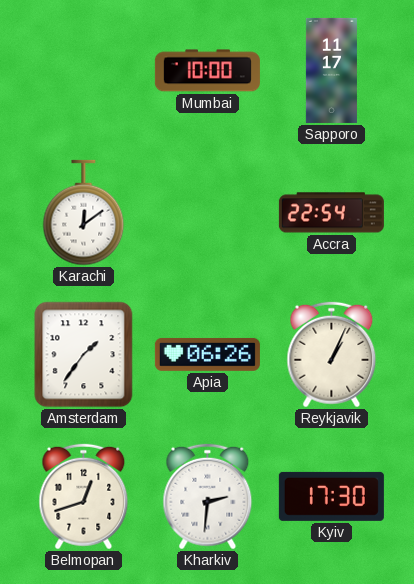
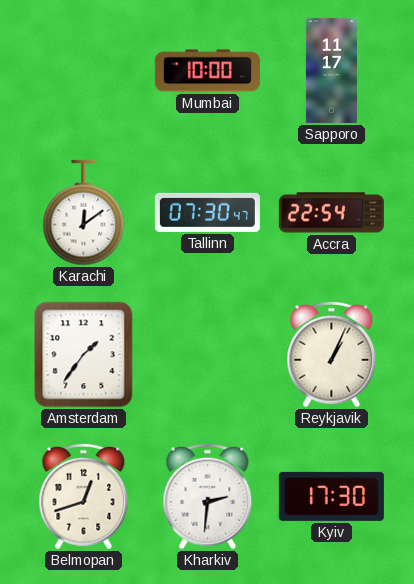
Tallinn: none -> 07:30 (207, 212)
Apia: 06:26 -> none (207, 354)
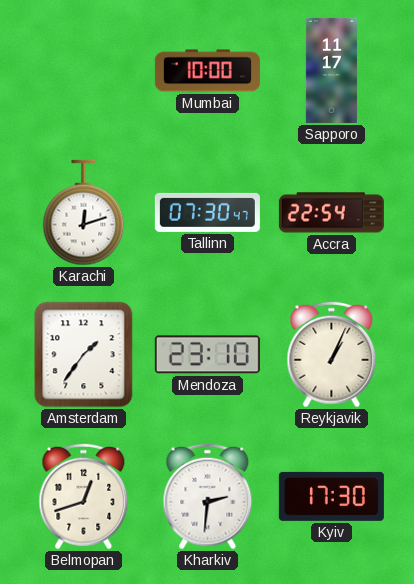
Karachi: 12:09 -> 12:12 (84, 213)
Mendoza: none -> 23:10 (207, 355)
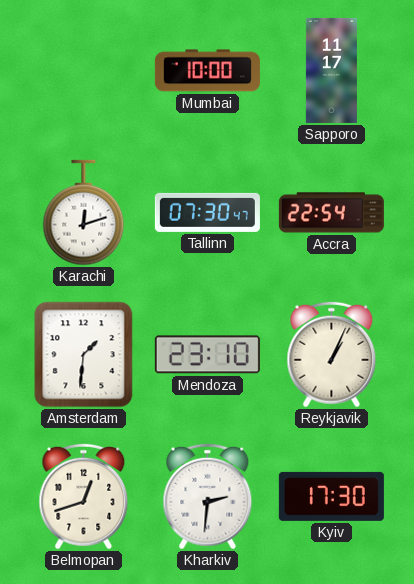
Amsterdam: 1:36 -> 1:31 (84, 355)
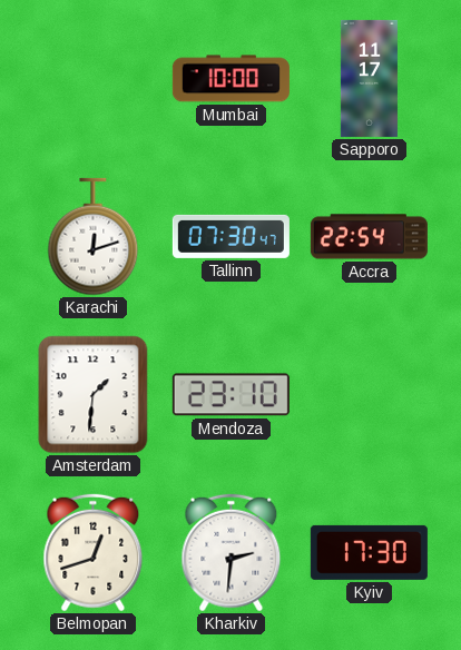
Reykjavik: 1:04 -> none (332, 355)
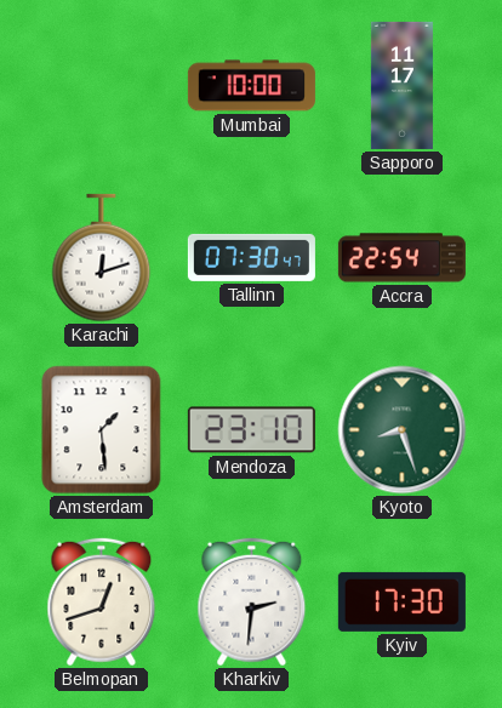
Amsterdam: 1:31 -> 1:29 (102, 430)
Kyoto: none -> 8:27 (403, 430)
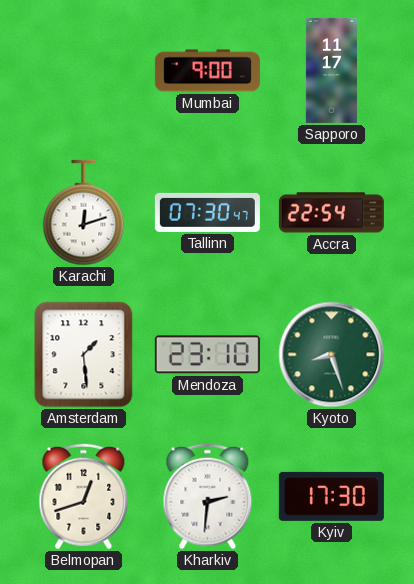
Mumbai: 10:00 -> 9:00 (207, 71)
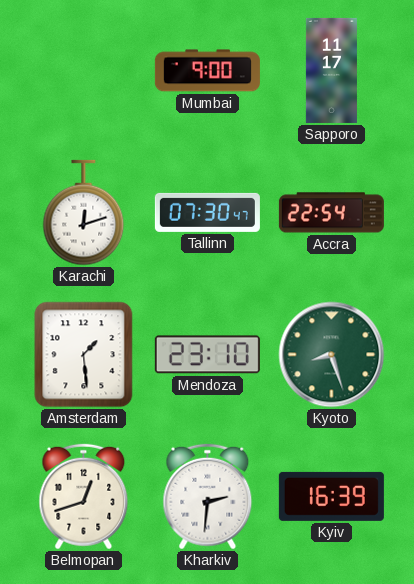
Kyiv: 17:30 -> 16:39 (331, 496)
